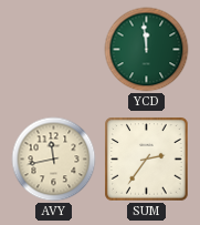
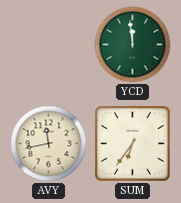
SUM: 2:36 -> 6:36 (133, 144)
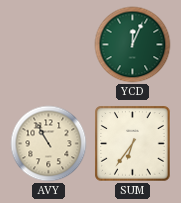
YCD: 11:59 -> 12:04 (133, 45)
AVY: 11:43 -> 10:55 (49, 144)
